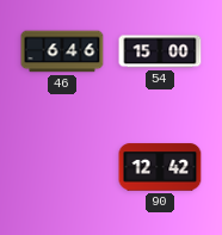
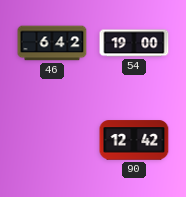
46: 6:46 -> 6:42 (52, 43)
54: 15:00 -> 19:00 (134, 43)
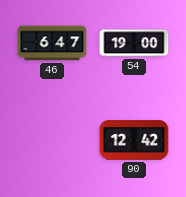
46: 6:42 -> 6:47 (52, 43)
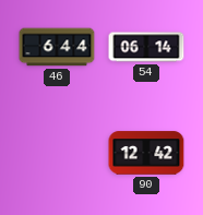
46: 6:47 -> 6:44 (57, 47)
54: 19:00 -> 06:14 (146, 47)
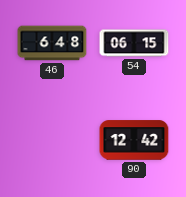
46: 6:44 -> 6:48 (52, 43)
54: 06:14 -> 06:15 (134, 43)
